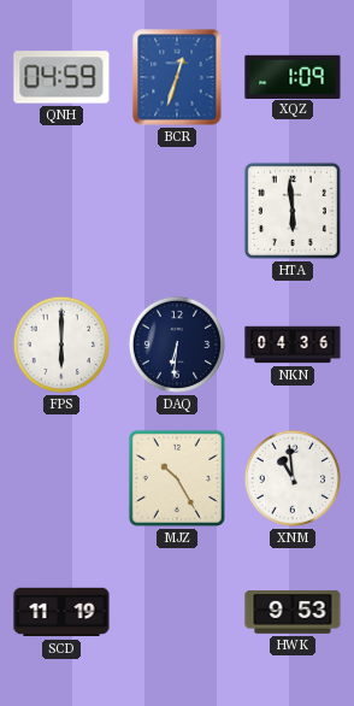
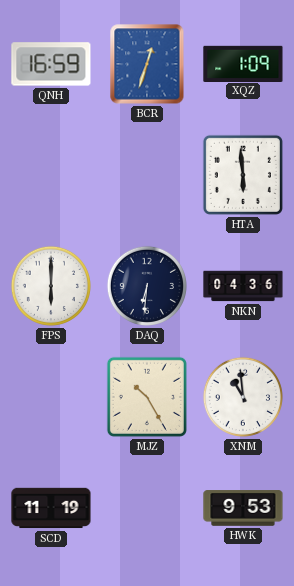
QNH: 04:59 -> 16:59 (51, 64)
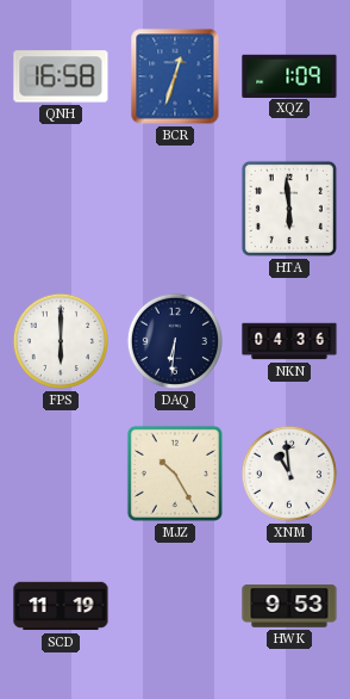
QNH: 16:59 -> 16:58 (61, 76)
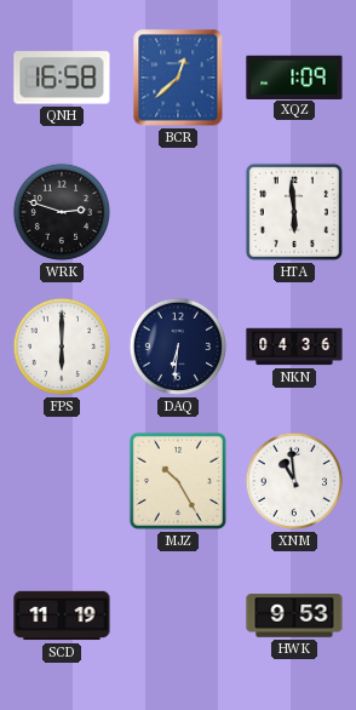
BCR: 12:33 -> 12:38 (178, 78)
WRK: none -> 2:48 (62, 212)
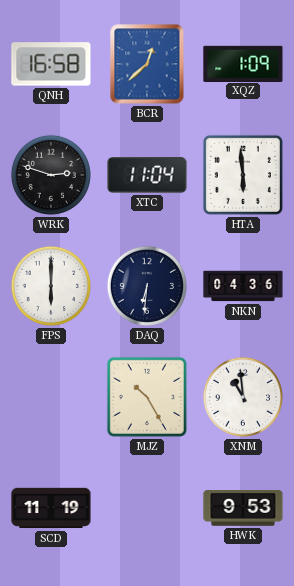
XTC: none -> 11:04 (147, 175)
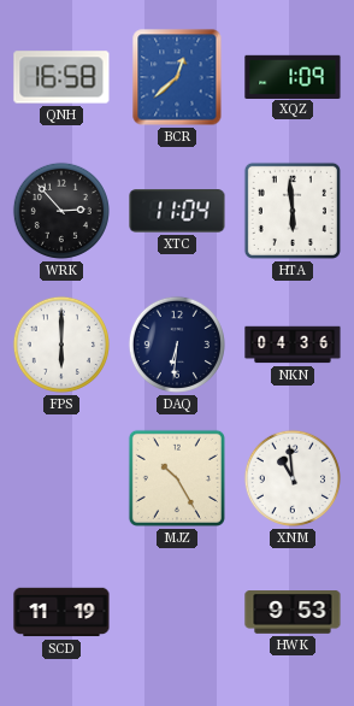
WRK: 2:48 -> 2:53 (61, 211)
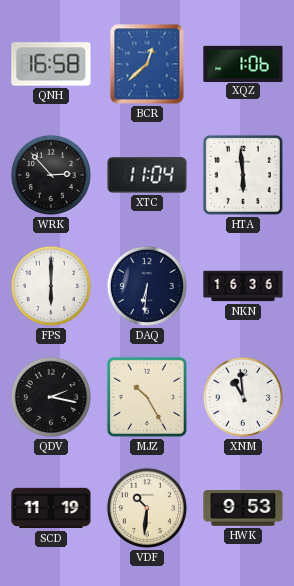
XQZ: 1:09 -> 1:06 (243, 63)
NKN: 04:36 -> 16:36 (243, 286)
QDV: none -> 2:17 (51, 397)
VDF: none -> 10:31 (147, 508)
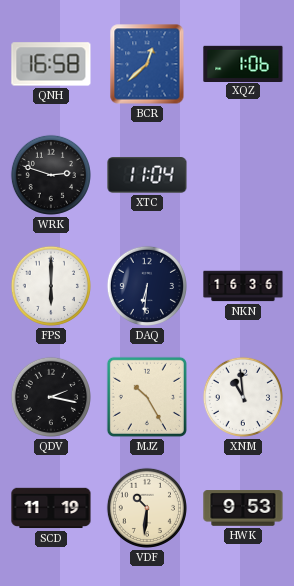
WRK: 2:53 -> 2:48 (51, 175)
HTA: 5:59 -> none (243, 175)
